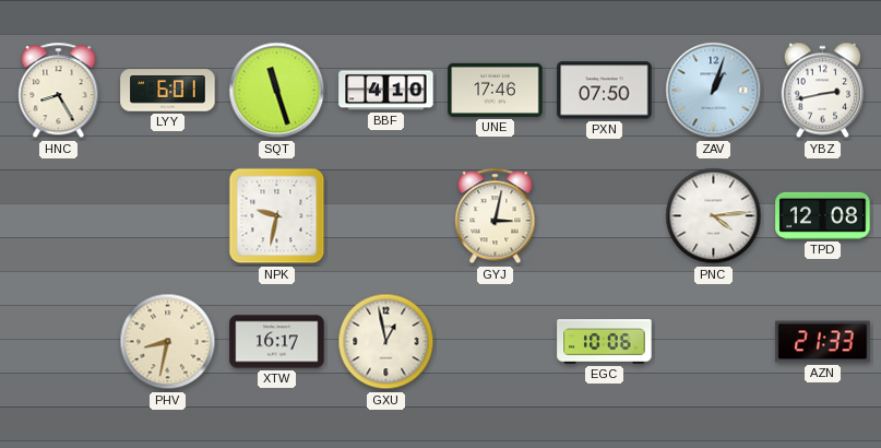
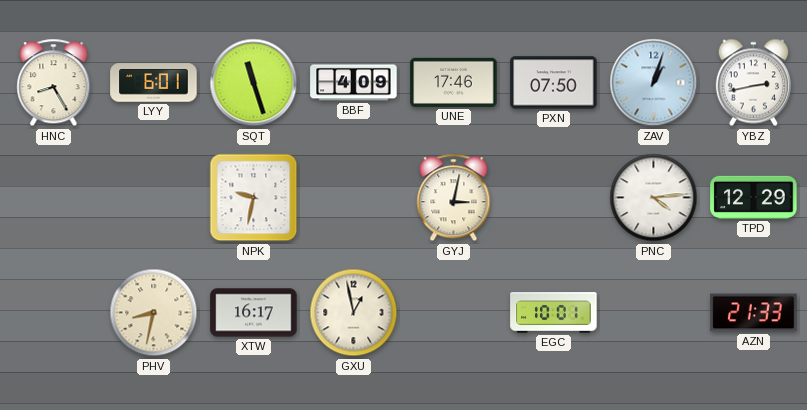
BBF: 4:10 -> 4:09 (354, 83)
TPD: 12:08 -> 12:29 (754, 197)
EGC: 10:06 -> 10:01 (554, 313)
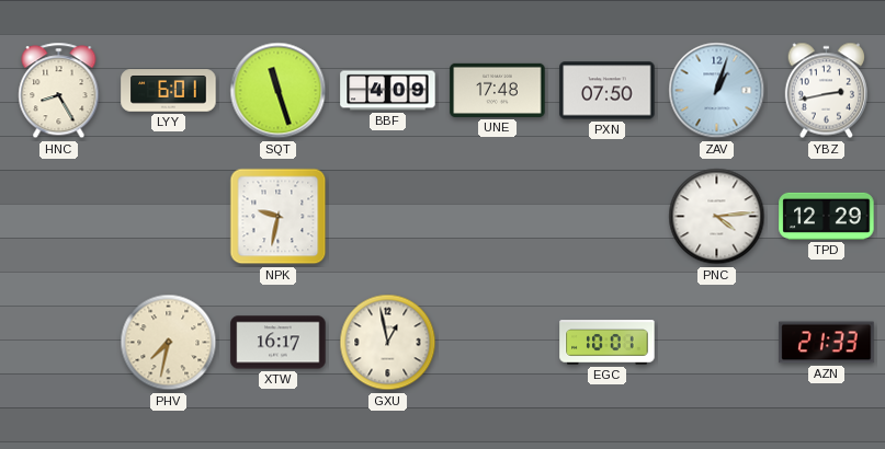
UNE: 17:46 -> 17:48 (498, 90)
GYJ: 3:02 -> none (454, 198)
PHV: 8:32 -> 7:32 (169, 343)
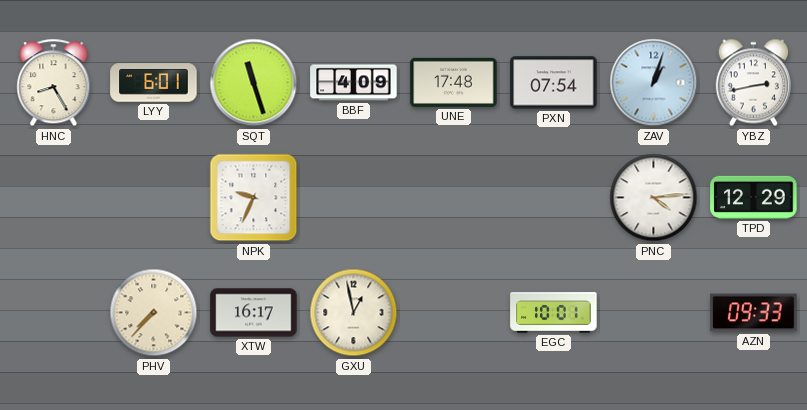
PXN: 07:50 -> 07:54 (554, 83)
NPK: 9:32 -> 9:34 (254, 198)
PHV: 7:32 -> 7:37 (154, 313)
AZN: 21:33 -> 09:33 (754, 313)
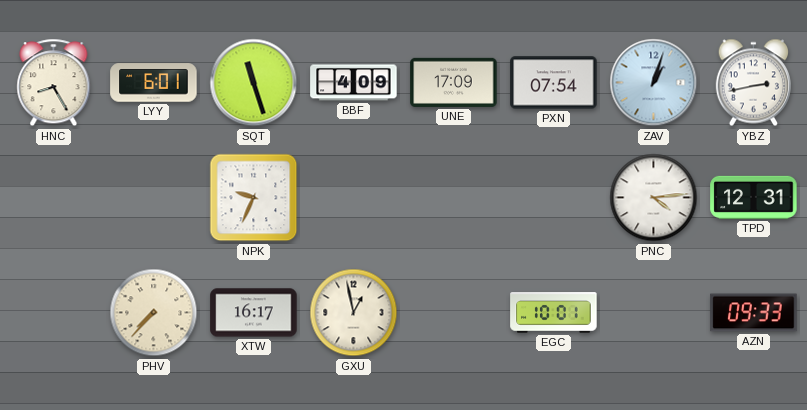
UNE: 17:48 -> 17:09 (454, 82)
TPD: 12:29 -> 12:31 (754, 197)
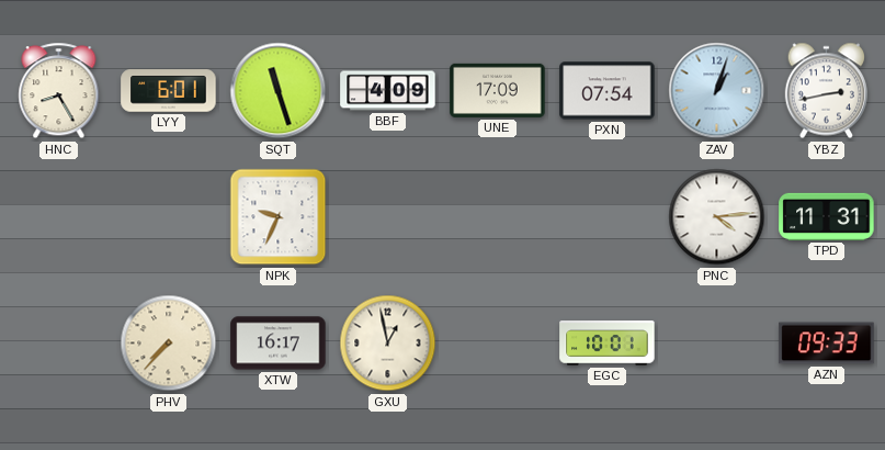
TPD: 12:31 -> 11:31 (827, 216)
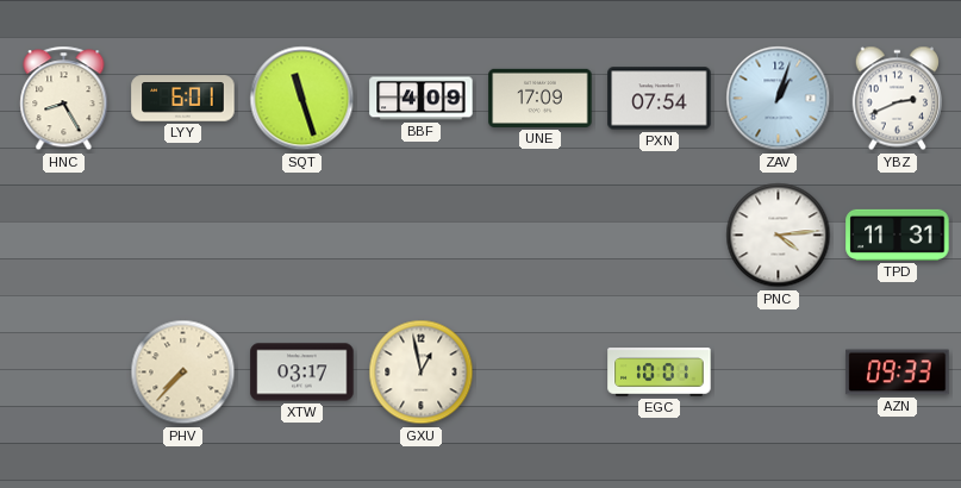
YBZ: 2:43 -> 2:41 (897, 99)
NPK: 9:34 -> none (279, 217)
XTW: 16:17 -> 03:17 (302, 373)
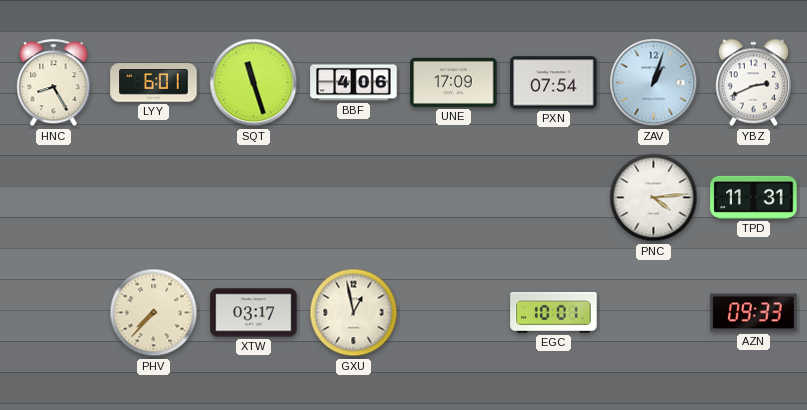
BBF: 4:09 -> 4:06 (354, 83)
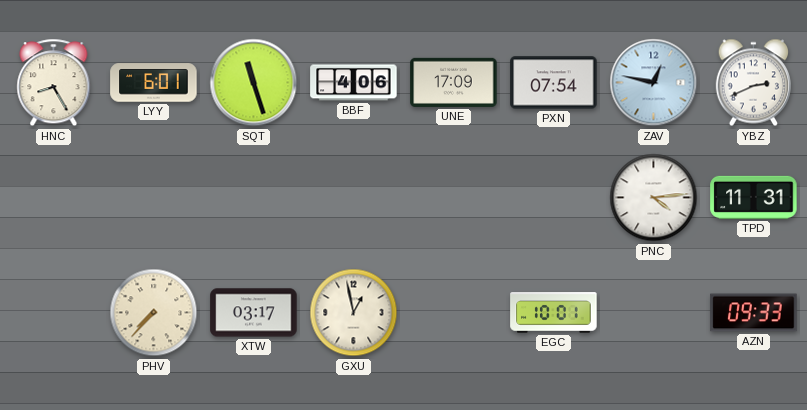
ZAV: 1:03 -> 12:47 (654, 83)
